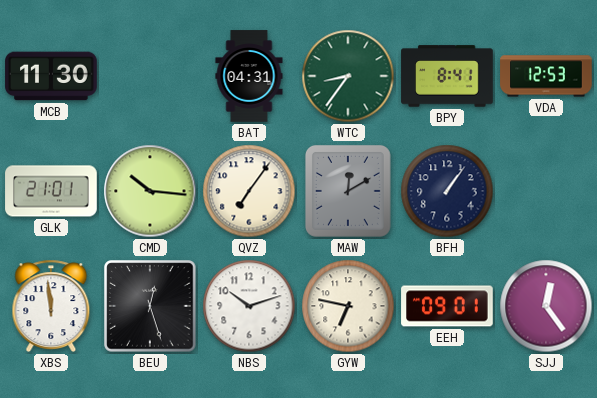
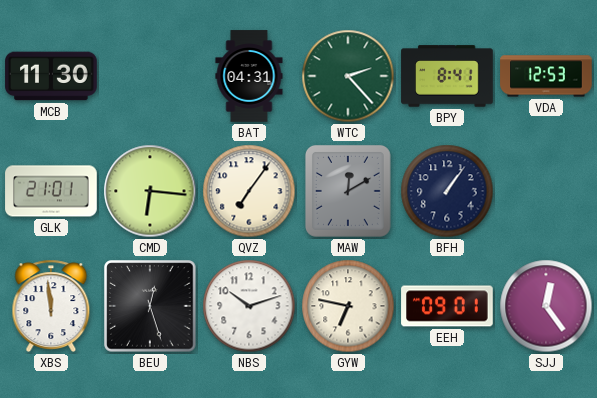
WTC: 8:36 -> 2:23 (348, 76)
CMD: 10:16 -> 6:16 (150, 191)
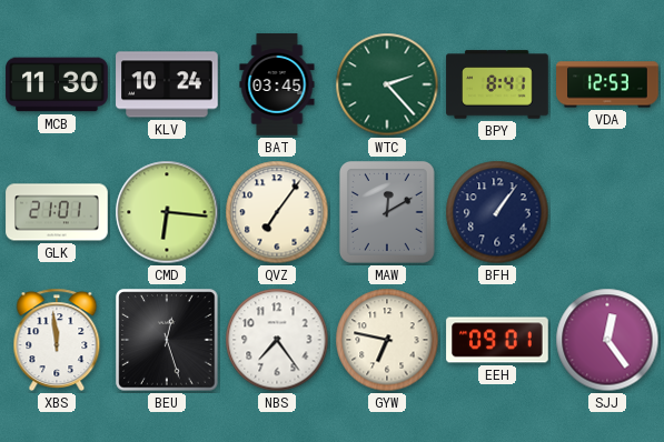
KLV: none -> 10:24 (167, 84)
BAT: 04:31 -> 03:45 (277, 84)
NBS: 10:12 -> 7:24 (277, 340)
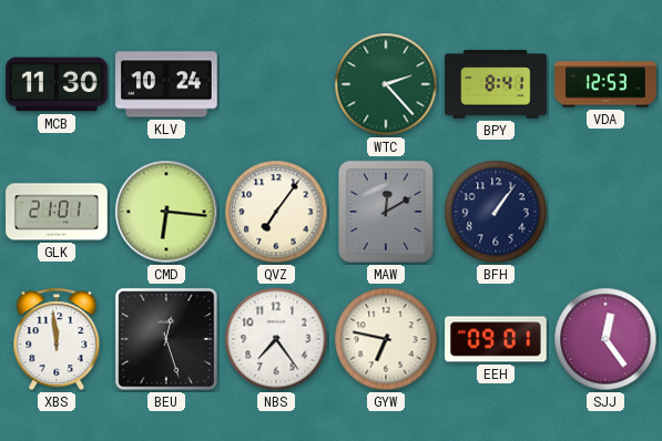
BAT: 03:45 -> none (277, 84)
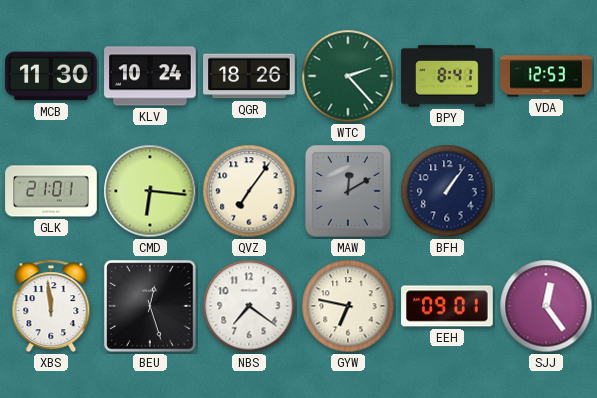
QGR: none -> 18:26 (249, 76)
NBS: 7:24 -> 7:21 (249, 306)
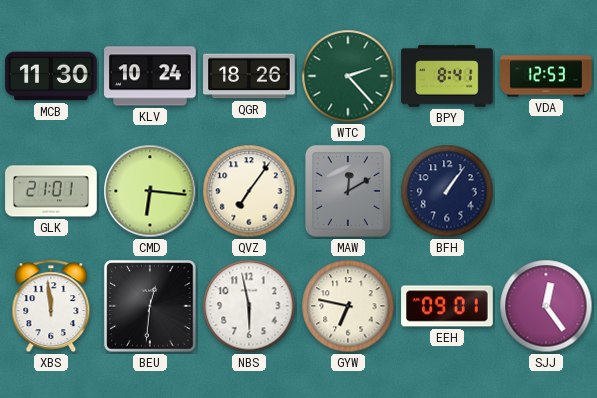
BEU: 12:27 -> 12:31 (150, 306)
NBS: 7:21 -> 5:58 (249, 306)
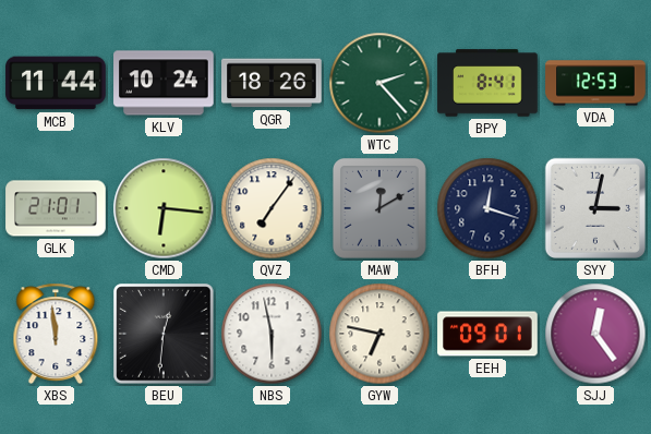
MCB: 11:30 -> 11:44 (56, 83)
BFH: 1:06 -> 12:18 (487, 208)
SYY: none -> 3:02 (595, 208)
